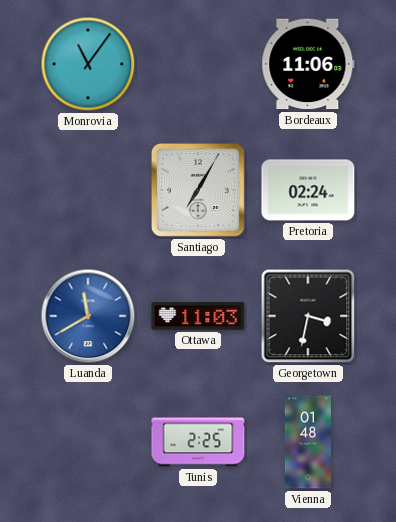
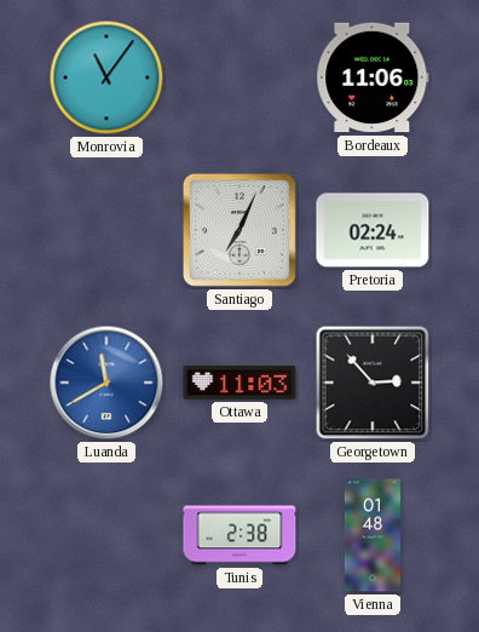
Santiago: 7:05 -> 7:04 (239, 230)
Georgetown: 3:32 -> 2:53 (373, 383)
Tunis: 2:25 -> 2:38 (239, 535)
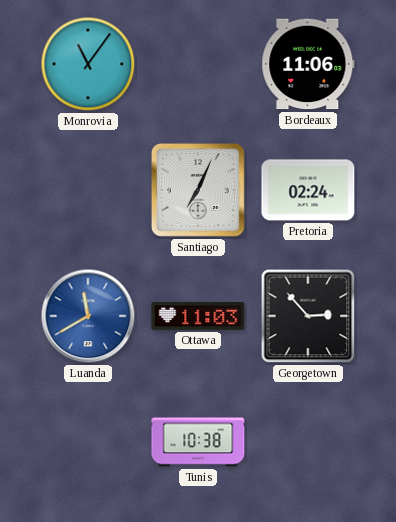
Tunis: 2:38 -> 10:38 (198, 442)
Vienna: 01:48 -> none (371, 535)
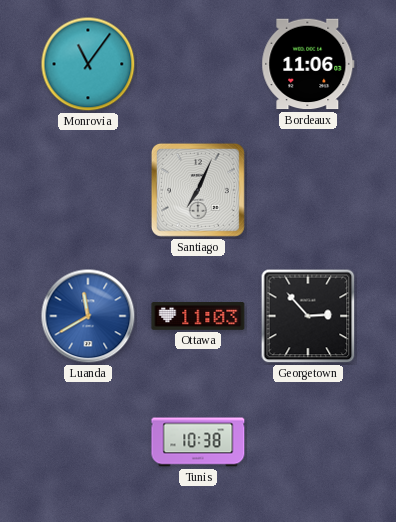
Pretoria: 02:24 -> none (308, 190)
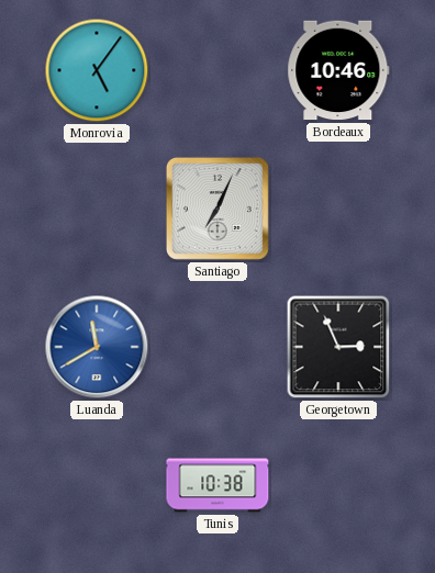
Monrovia: 11:06 -> 5:06 (97, 70)
Bordeaux: 11:06 -> 10:46 (338, 70)
Ottawa: 11:03 -> none (198, 317)
Georgetown: 2:53 -> 2:56 (338, 347)
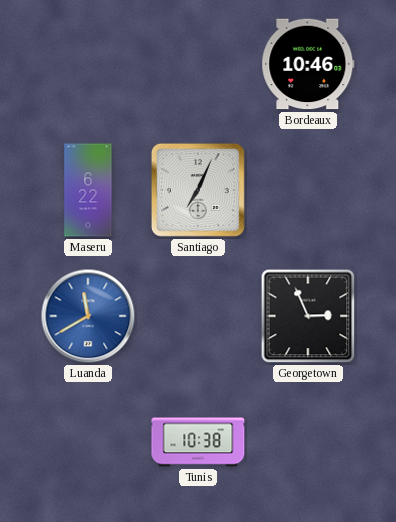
Monrovia: 5:06 -> none (97, 70)
Maseru: none -> 6:22 (88, 190)
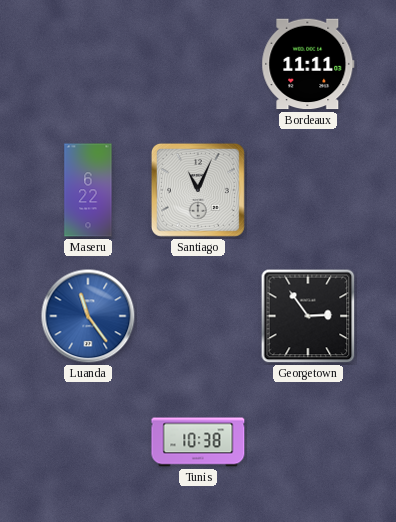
Bordeaux: 10:46 -> 11:11 (308, 64)
Santiago: 7:04 -> 11:04 (198, 190)
Luanda: 11:40 -> 11:24 (88, 316)
Georgetown: 2:56 -> 2:54 (308, 316)
